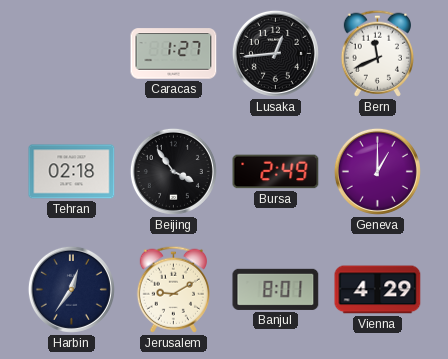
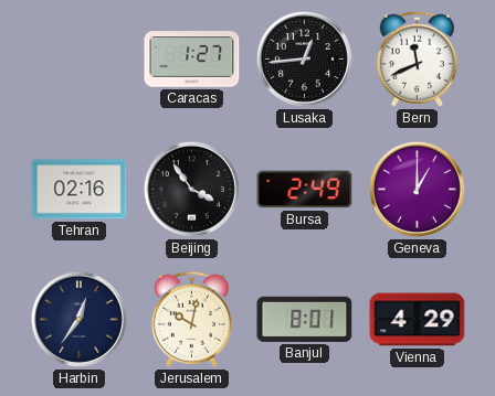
Tehran: 02:18 -> 02:16 (80, 190)
Jerusalem: 9:10 -> 10:02 (191, 319)
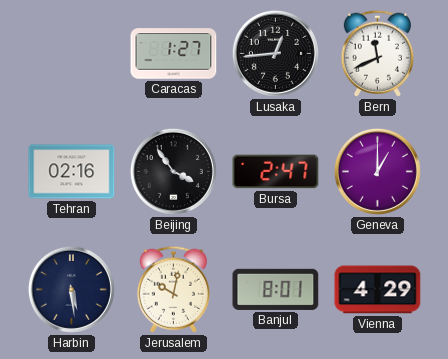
Bursa: 2:49 -> 2:47 (276, 172)
Harbin: 12:36 -> 5:29 (71, 289)
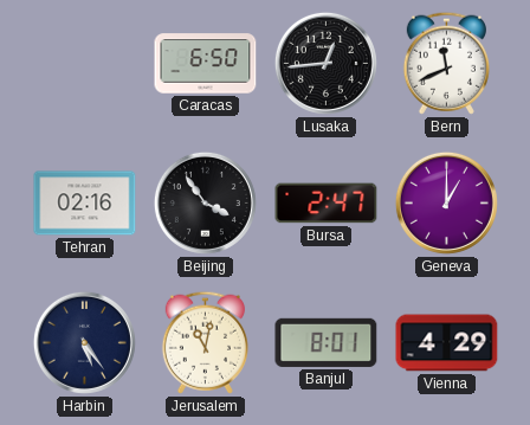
Caracas: 1:27 -> 6:50 (206, 64)
Harbin: 5:29 -> 5:24 (84, 342)
Jerusalem: 10:02 -> 11:02 (205, 342)
